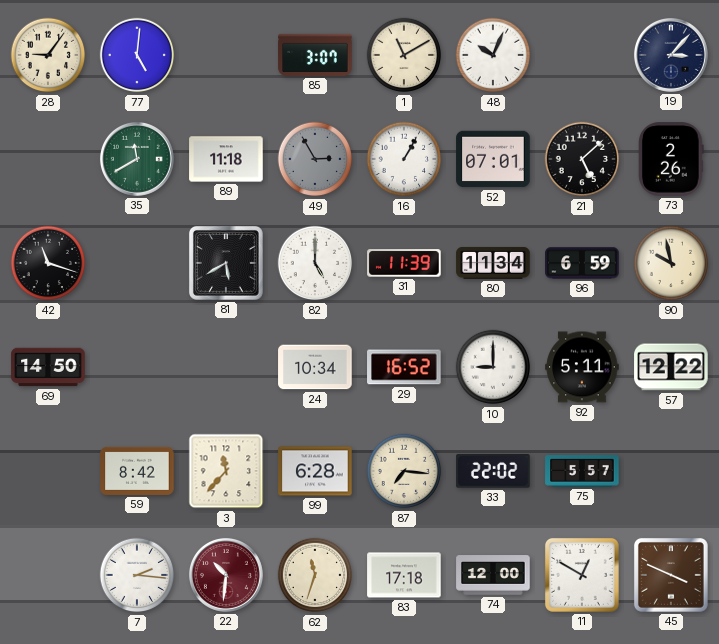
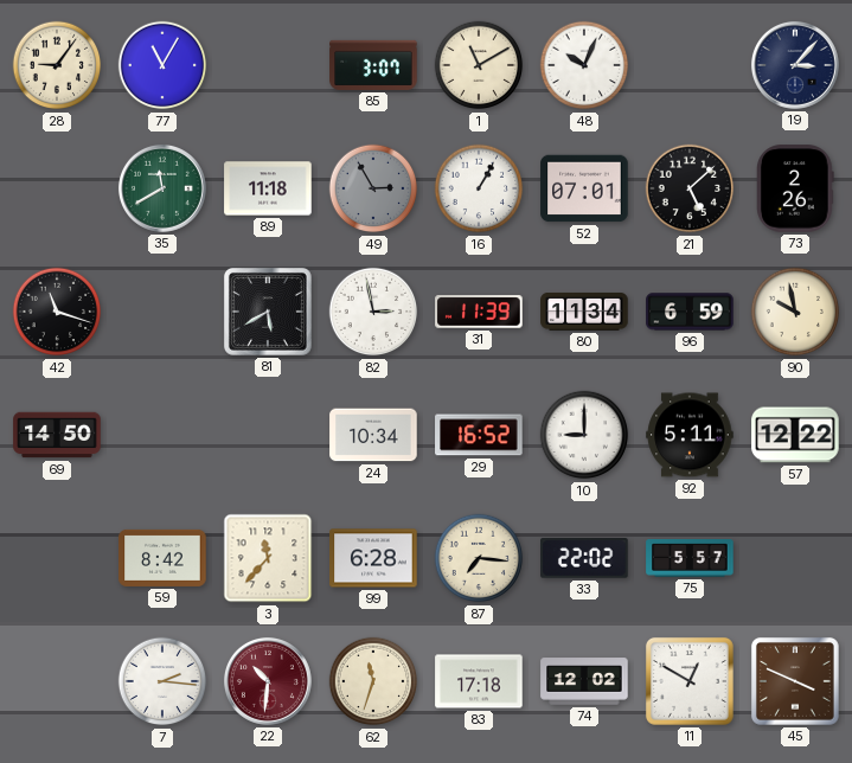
77: 5:01 -> 11:05 (162, 65)
82: 5:00 -> 2:58 (373, 312)
74: 12:00 -> 12:02 (584, 681)
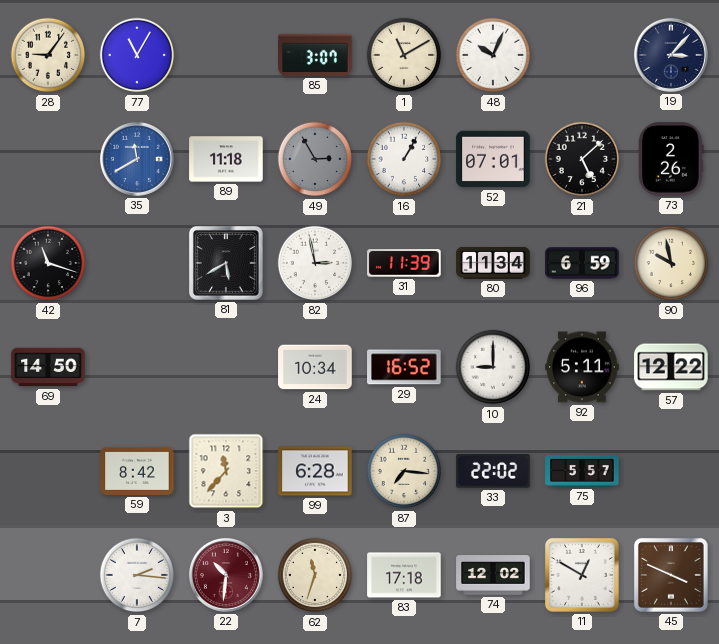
35 dial: green -> blue (137, 159)
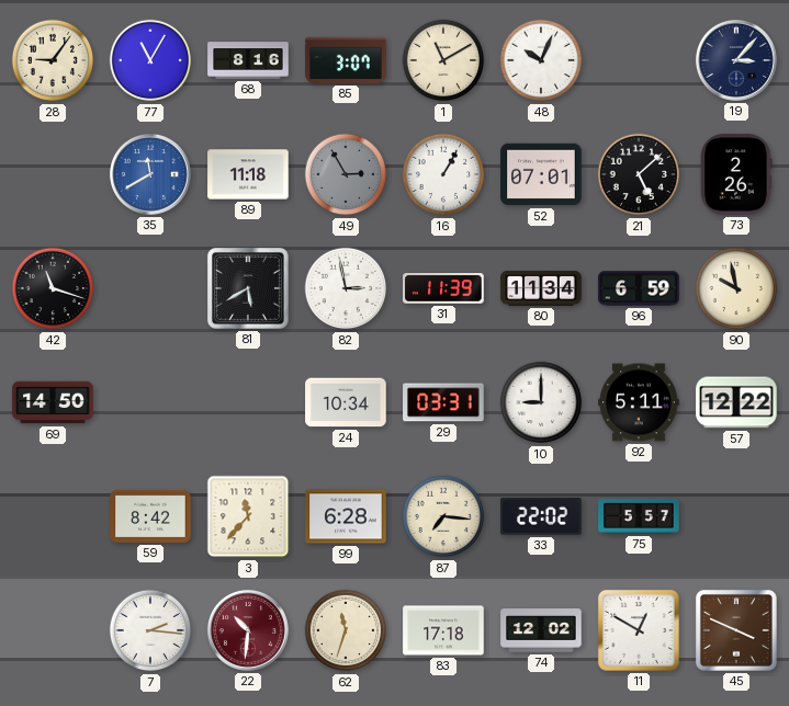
68: none -> 8:16 (248, 60)
29: 16:52 -> 03:31 (443, 402)
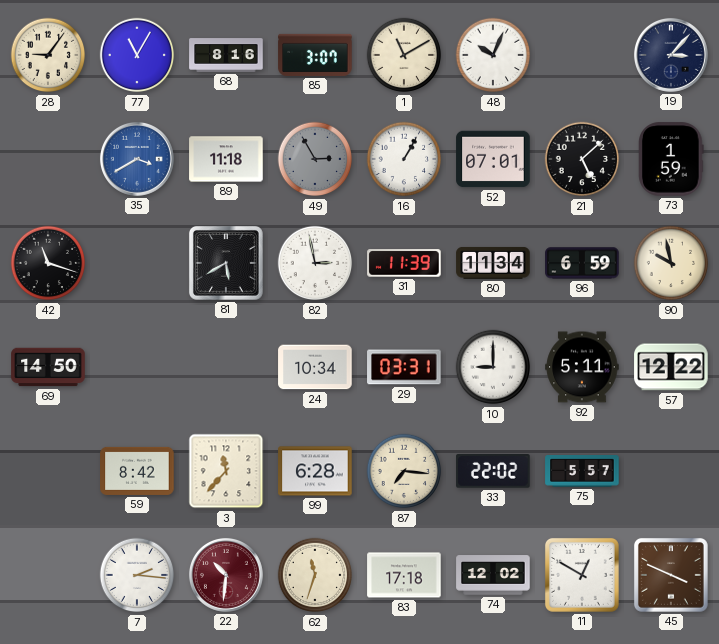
35: 11:40 -> 3:40 (137, 159)
73: 2:26 -> 1:59 (671, 159)
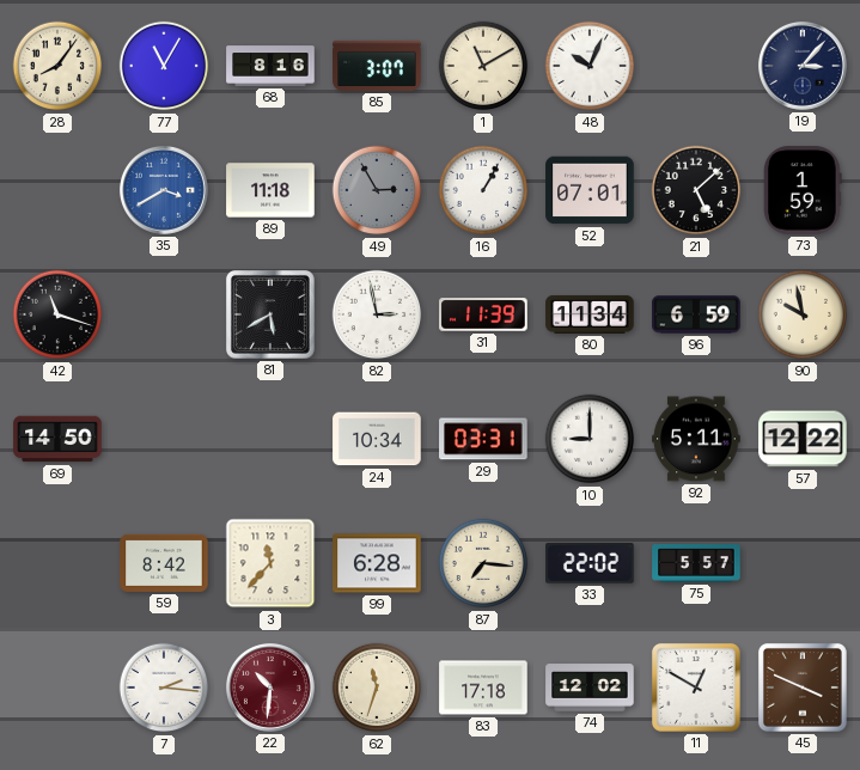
28: 9:06 -> 8:06 (57, 66)
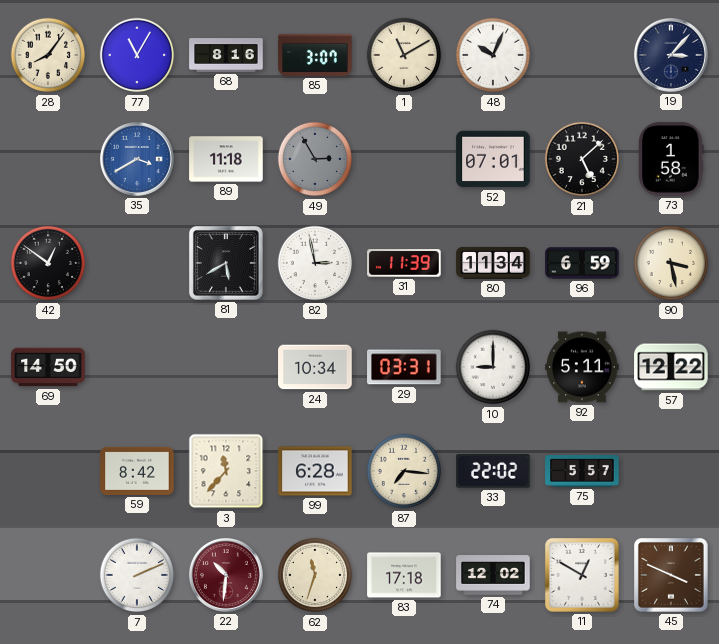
16: 1:05 -> none (483, 190)
73: 1:59 -> 1:58 (671, 159)
42: 11:18 -> 12:51 (48, 263)
90: 9:58 -> 3:28 (671, 263)
7: 2:16 -> 2:11 (137, 575)
